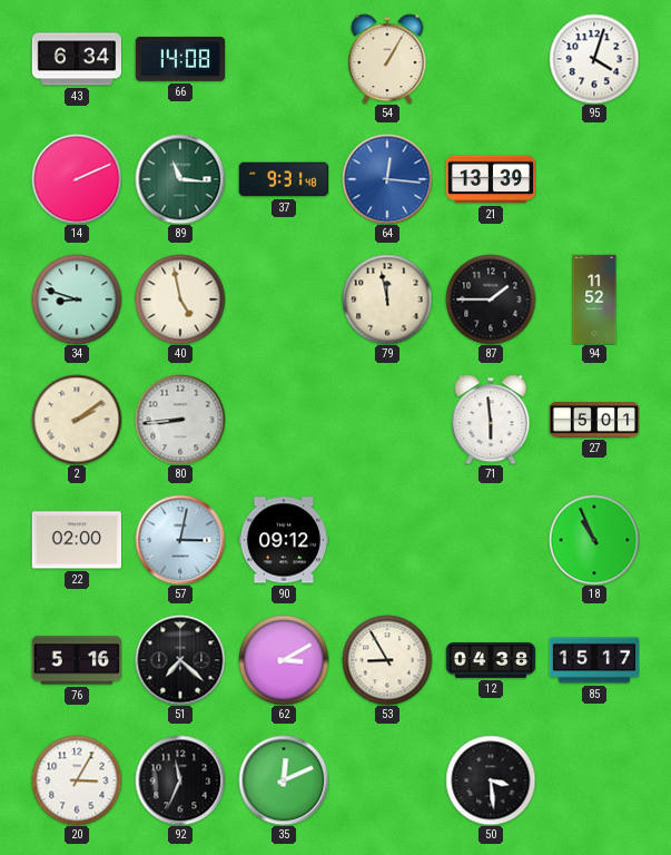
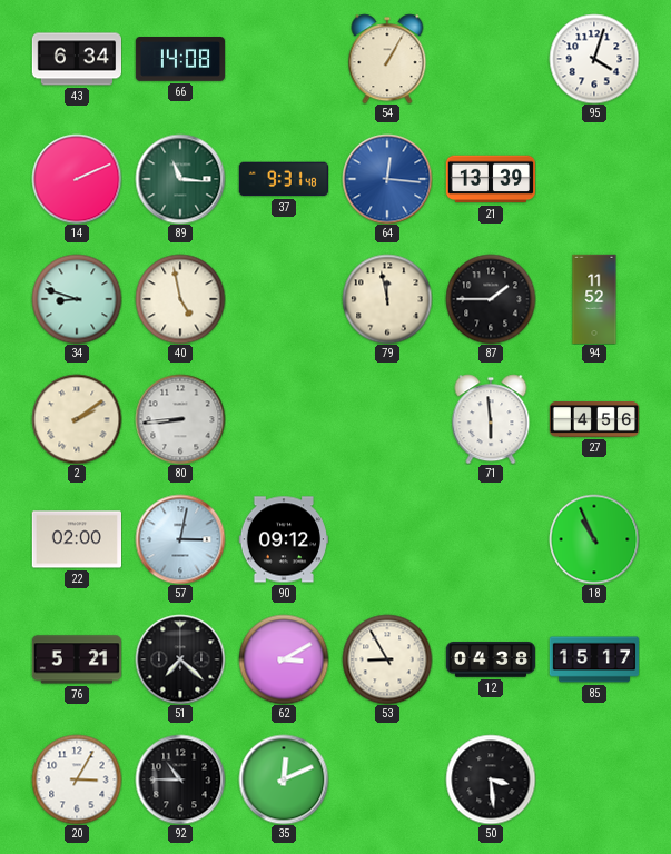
27: 5:01 -> 4:56 (593, 420)
76: 5:16 -> 5:21 (77, 659)
92: 11:34 -> 10:45 (180, 779)
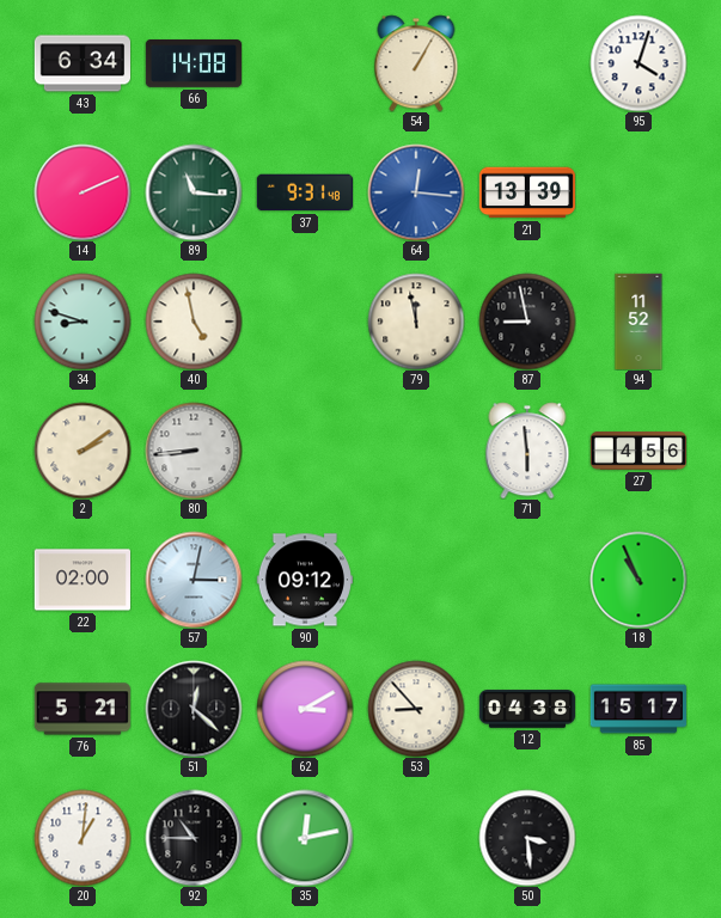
87: 1:45 -> 8:58 (527, 322)
51: 7:22 -> 12:22 (194, 709)
53: 8:55 -> 8:53 (416, 709)
20: 3:05 -> 1:01 (83, 838)
35: 12:11 -> 12:13 (305, 838)
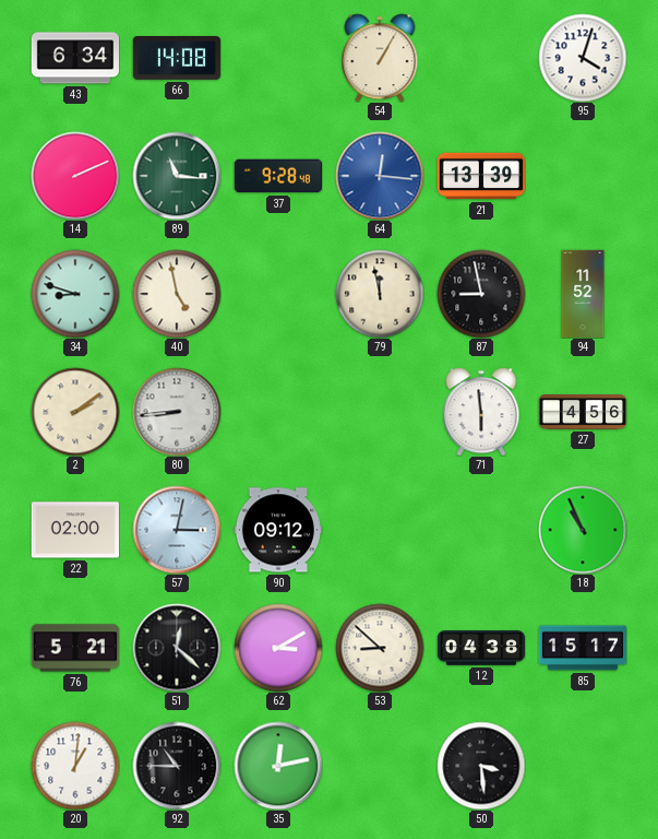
37: 9:31 -> 9:28 (278, 176)
53: 8:53 -> 8:52 (380, 648)
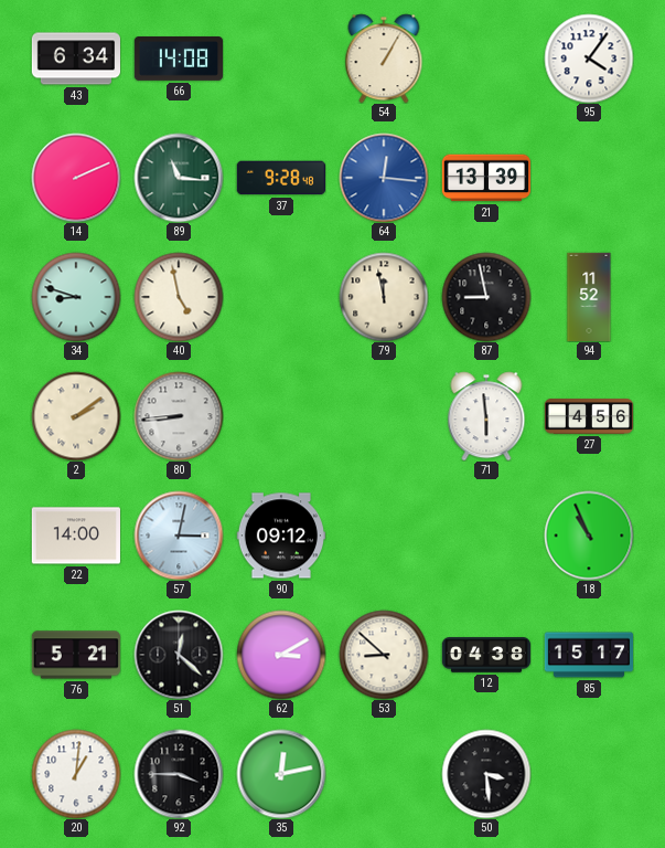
95: 4:03 -> 4:06 (589, 59)
22: 02:00 -> 14:00 (75, 536)
92: 10:45 -> 3:45 (179, 774)
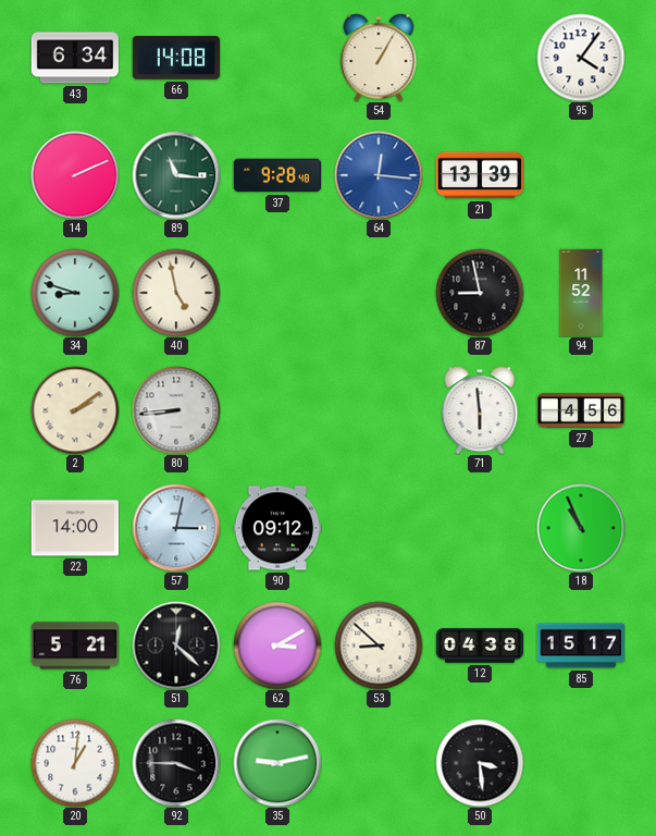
79: 11:58 -> none (384, 297)
35: 12:13 -> 9:13 (277, 763)
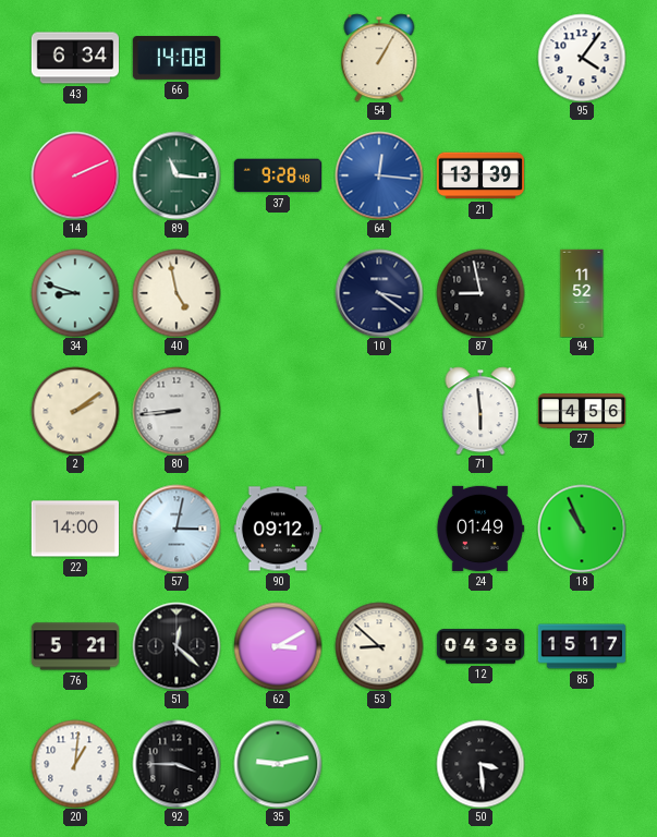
10: none -> 3:21 (379, 293)
24: none -> 01:49 (479, 529)
